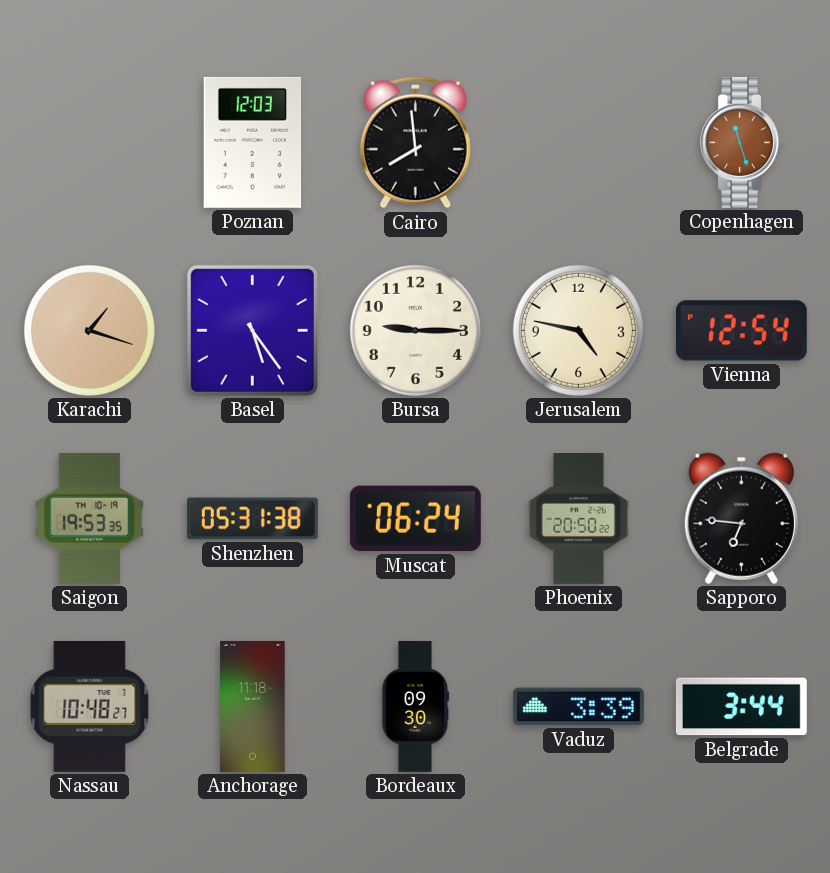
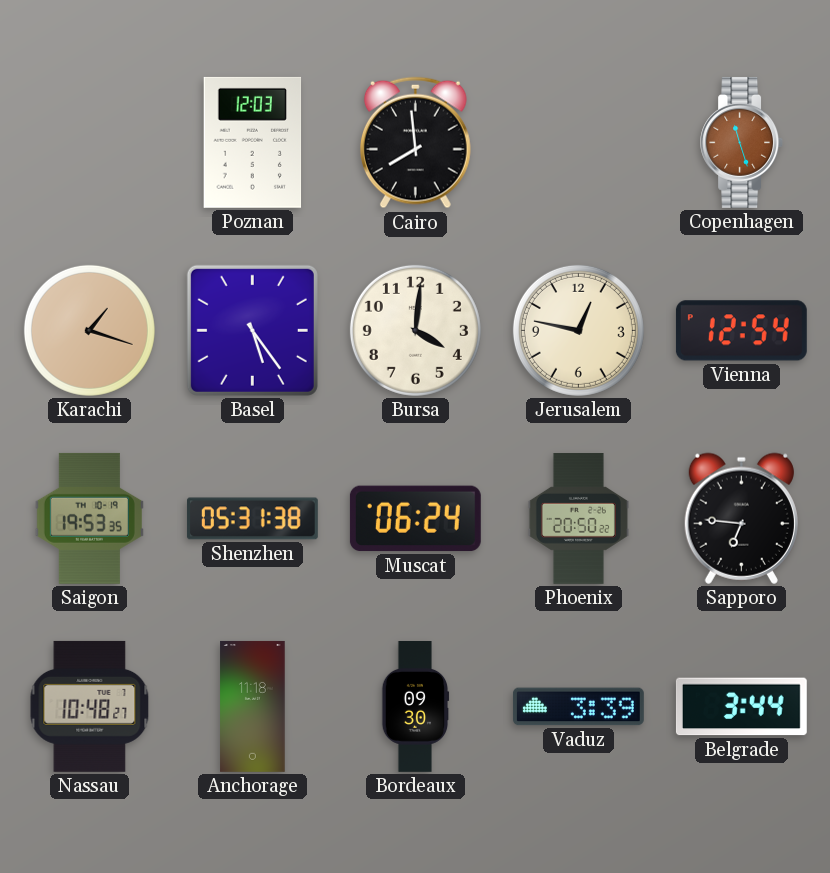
Bursa: 9:15 -> 4:01 (415, 330)
Jerusalem: 4:47 -> 12:47 (578, 330)
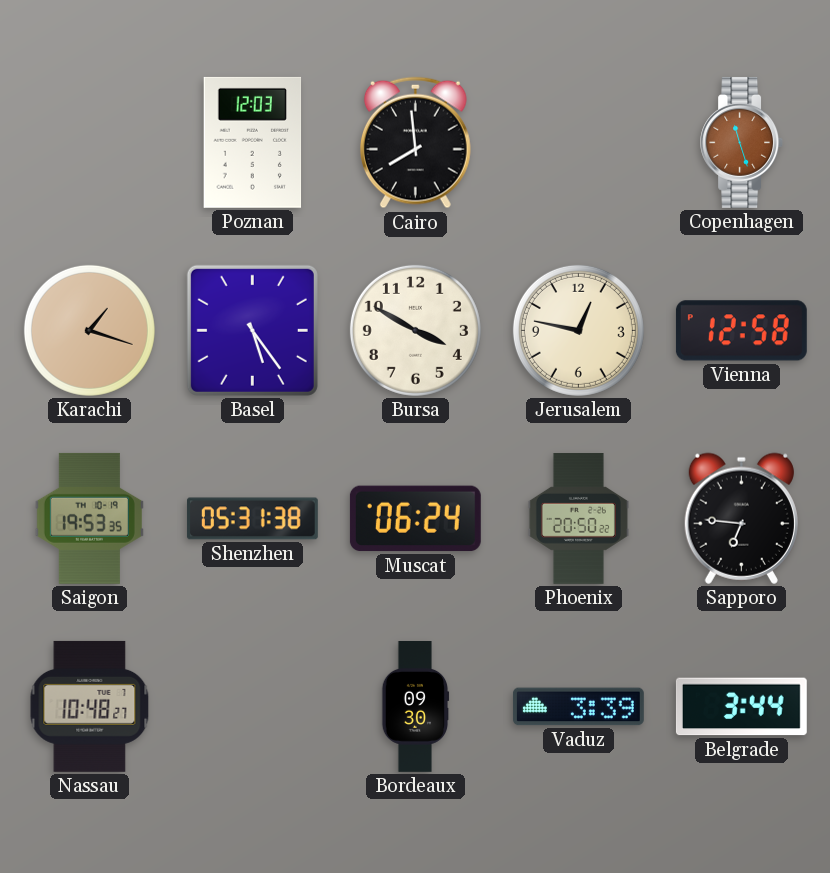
Bursa: 4:01 -> 3:50 (415, 330)
Vienna: 12:54 -> 12:58 (741, 331)
Anchorage: 11:18 -> none (253, 706)
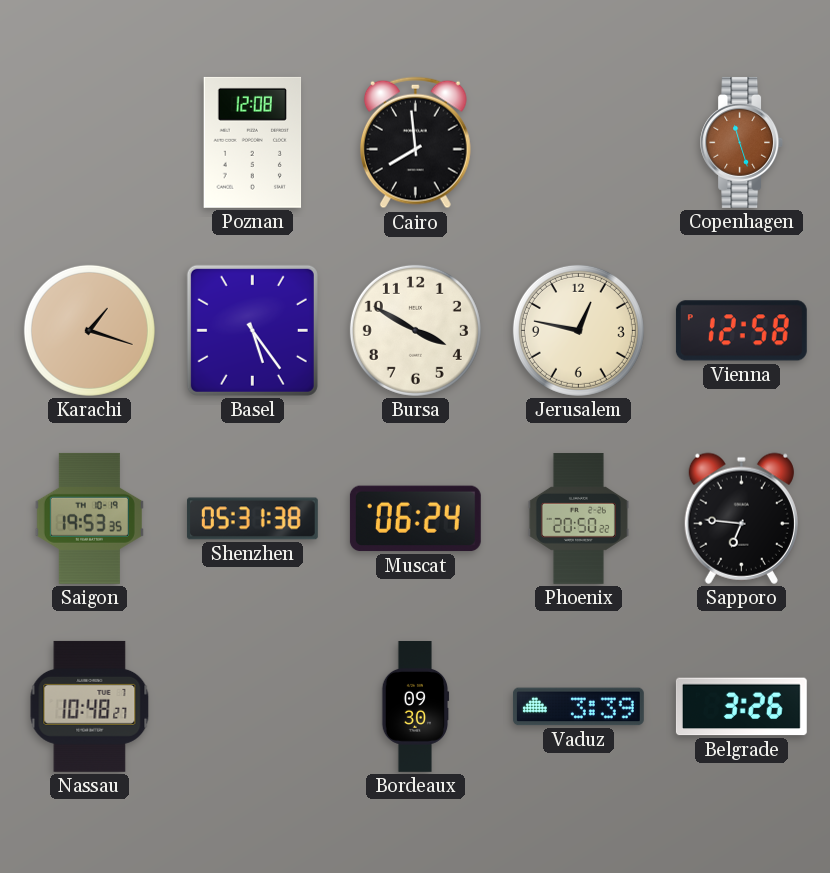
Poznan: 12:03 -> 12:08 (253, 142)
Belgrade: 3:44 -> 3:26 (741, 707)
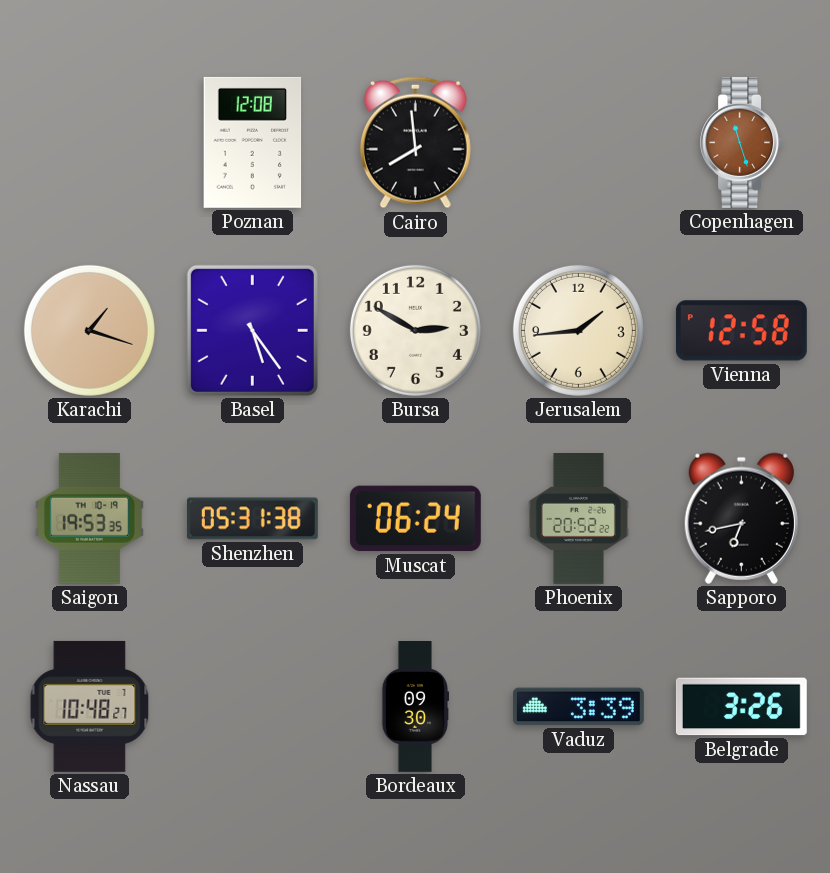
Bursa: 3:50 -> 2:50 (415, 330)
Jerusalem: 12:47 -> 1:44 (578, 330)
Phoenix: 20:50 -> 20:52 (578, 519)
Sapporo: 6:46 -> 6:43 (741, 518)
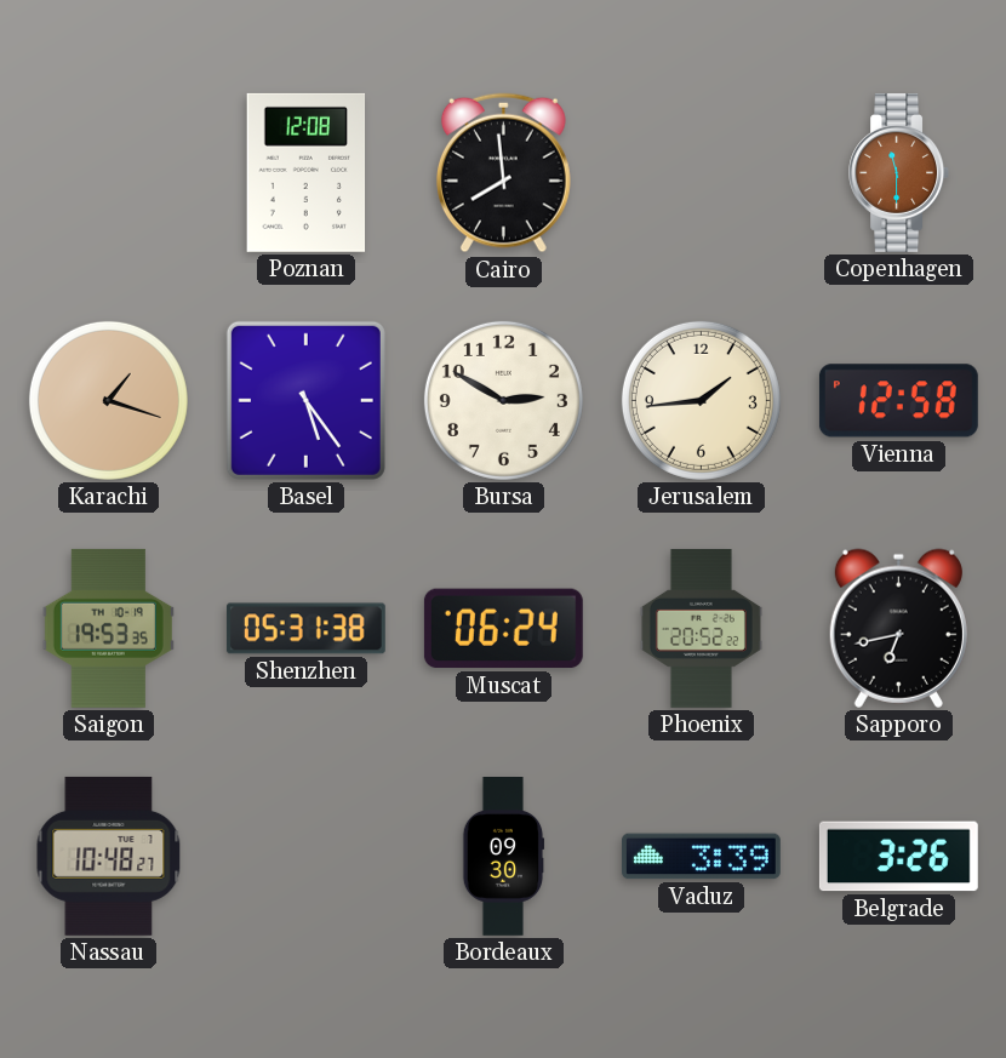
Copenhagen: 11:27 -> 11:30 (899, 172)
